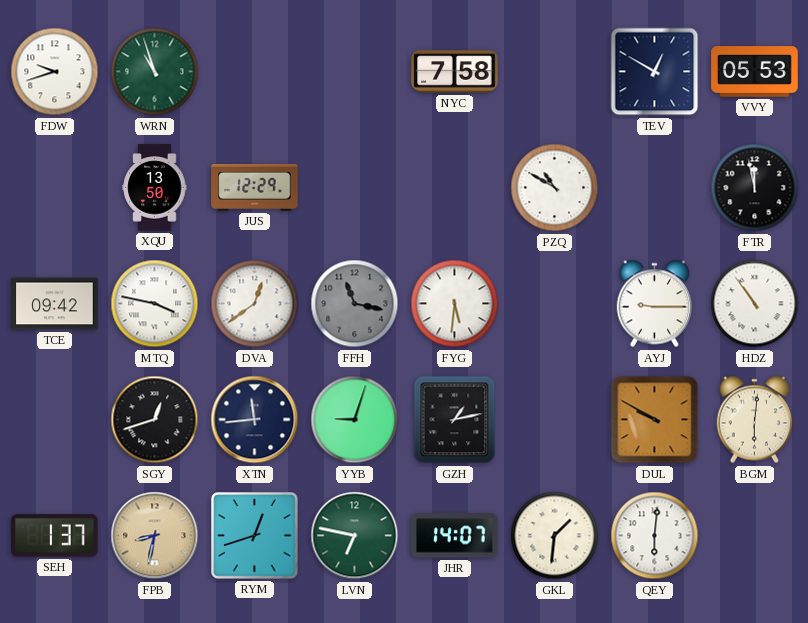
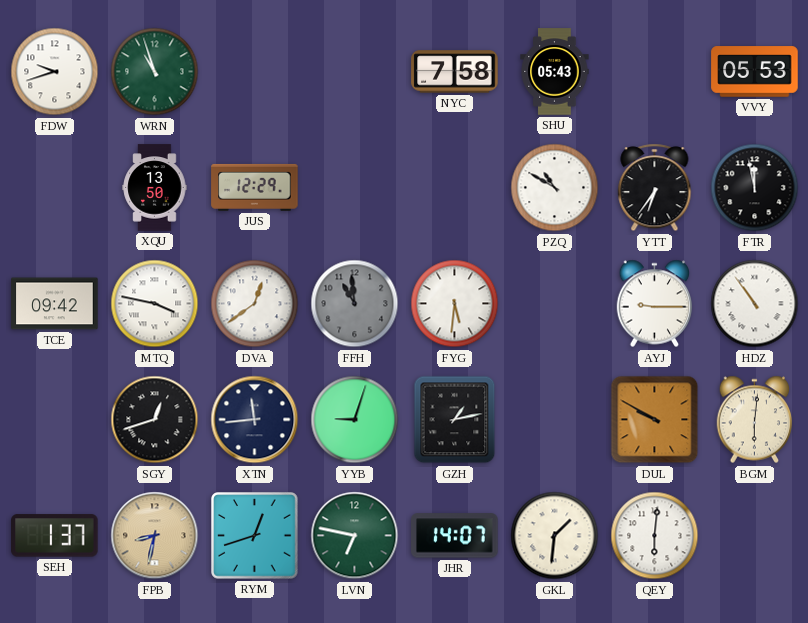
SHU: none -> 05:43 (555, 72)
TEV: 12:50 -> none (655, 72)
YTT: none -> 6:36 (655, 188)
FFH: 11:17 -> 10:59 (355, 304)
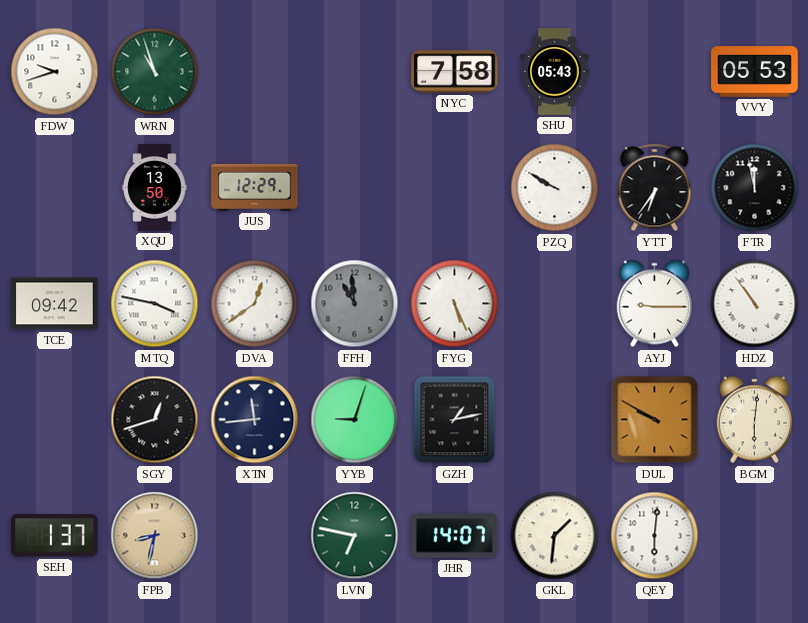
PZQ: 10:50 -> 9:50 (555, 188)
FYG: 5:31 -> 5:26 (455, 304)
RYM: 12:42 -> none (255, 536)
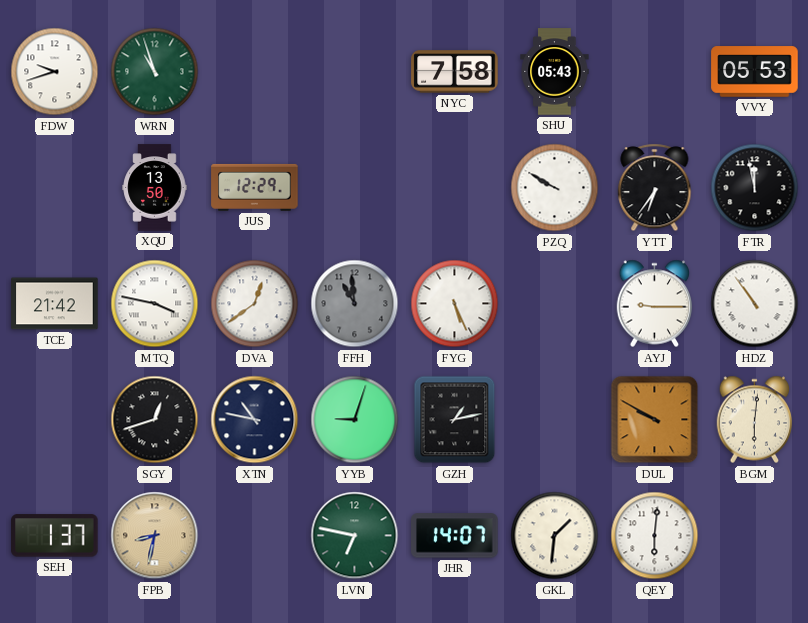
TCE: 09:42 -> 21:42 (55, 304)
XTN: 11:44 -> 10:47 (255, 420)
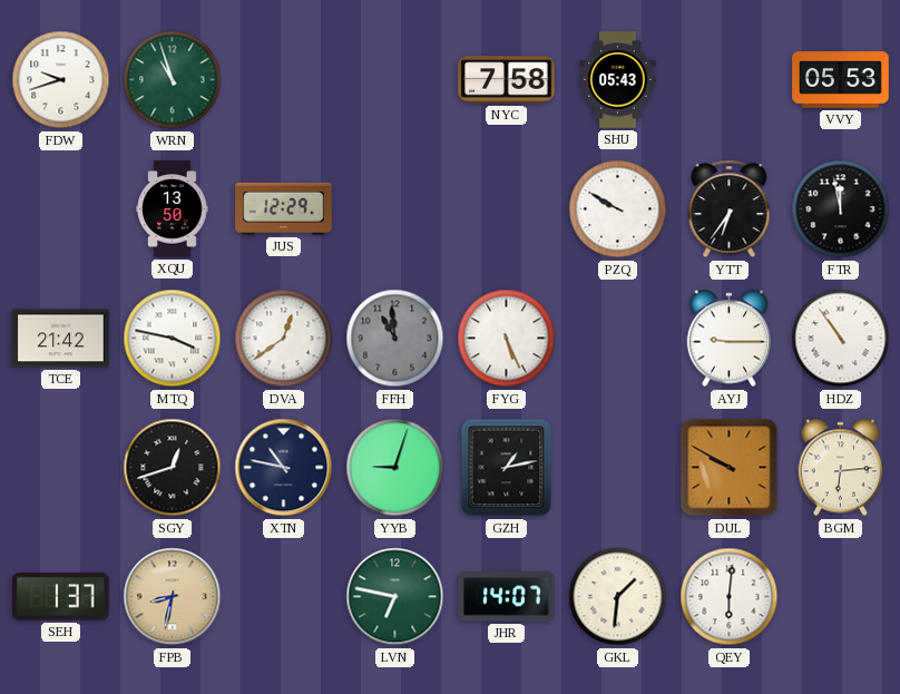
BGM: 6:01 -> 6:14 (841, 468)
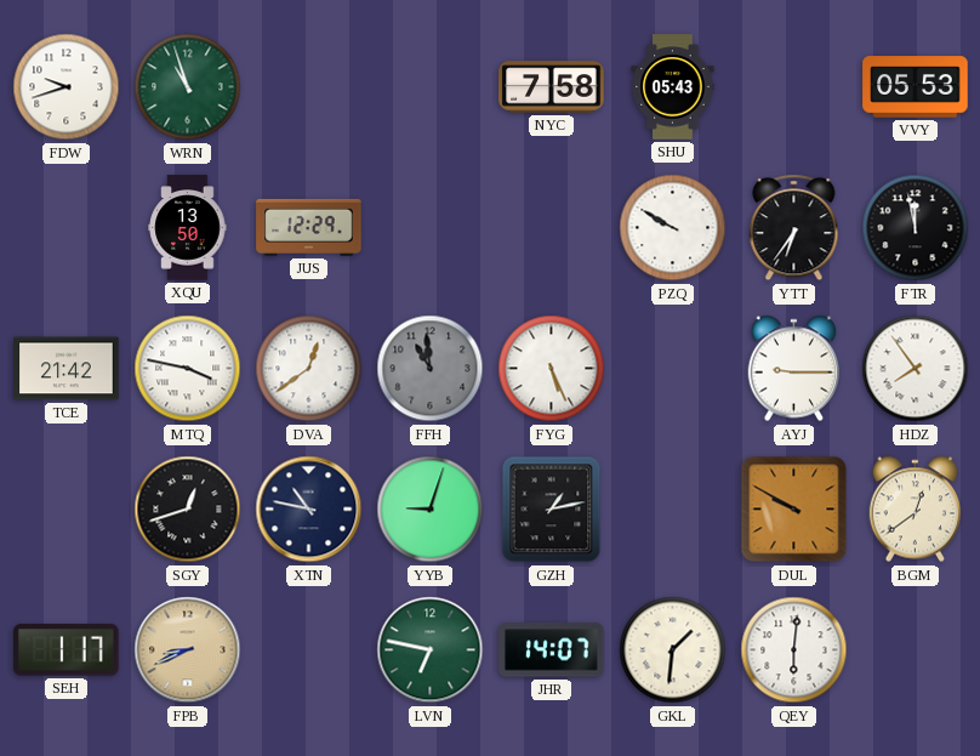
HDZ: 10:54 -> 7:54 (916, 369)
BGM: 6:14 -> 12:39 (916, 510)
SEH: 1:37 -> 1:17 (67, 650)
FPB: 8:32 -> 8:41 (188, 650)
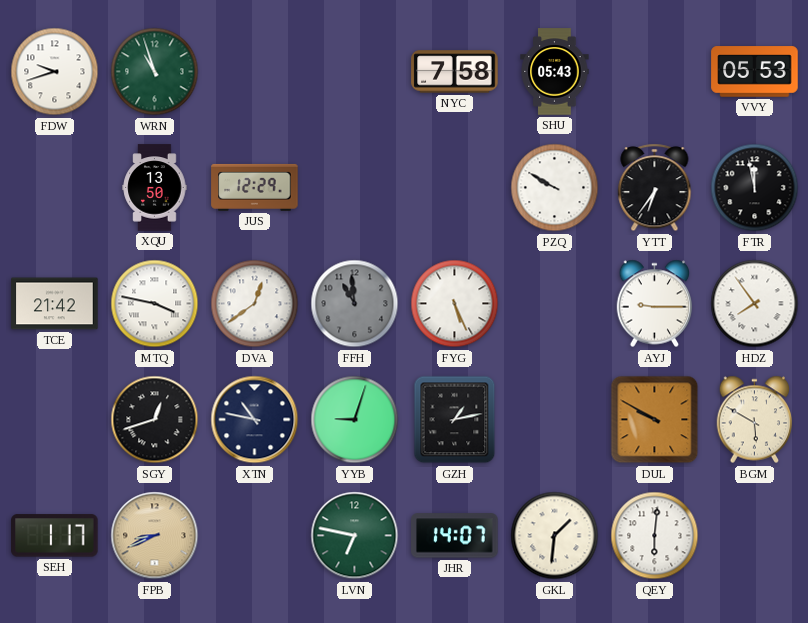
BGM: 12:39 -> 5:50 (755, 420)
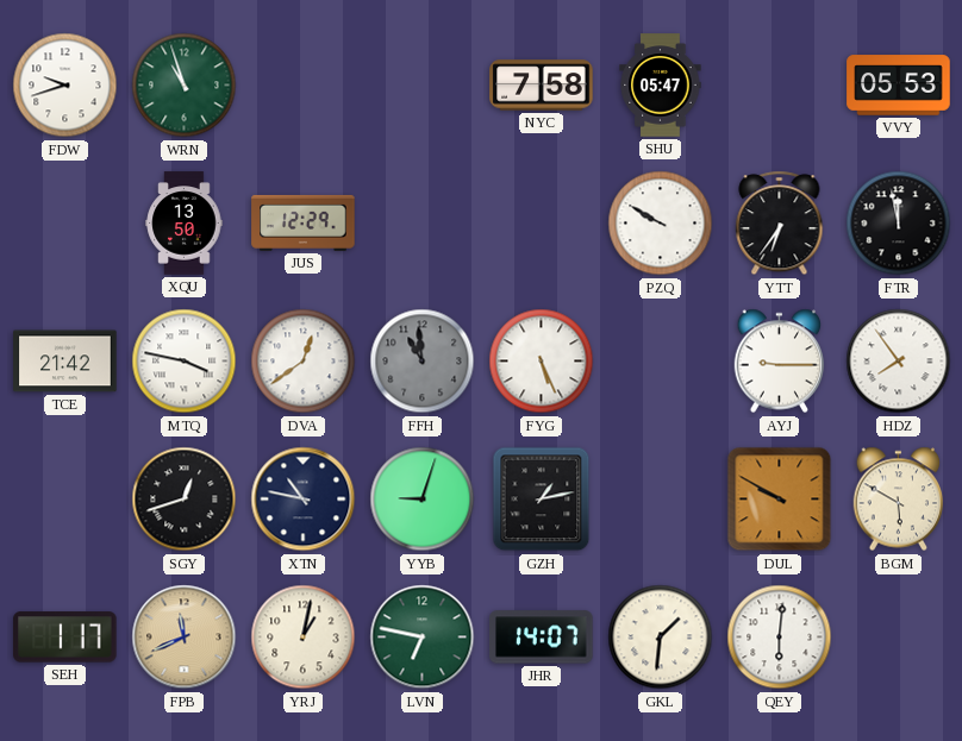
SHU: 05:43 -> 05:47 (661, 86)
FPB: 8:41 -> 11:41 (185, 638)
YRJ: none -> 1:02 (304, 638)
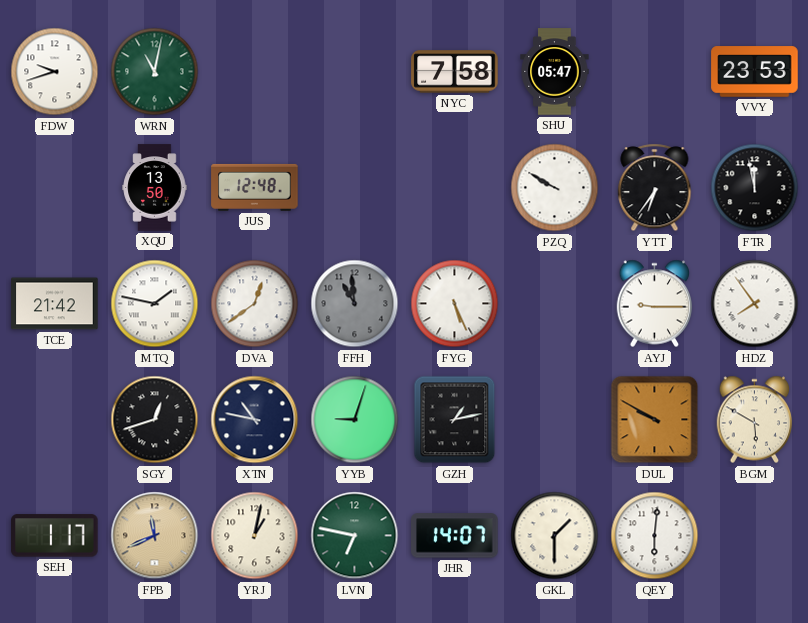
WRN: 10:57 -> 11:02 (155, 72)
VVY: 05:53 -> 23:53 (755, 72)
JUS: 12:29 -> 12:48 (255, 187)
MTQ: 3:47 -> 1:47 (155, 304)
GKL: 1:31 -> 1:30 (555, 536)
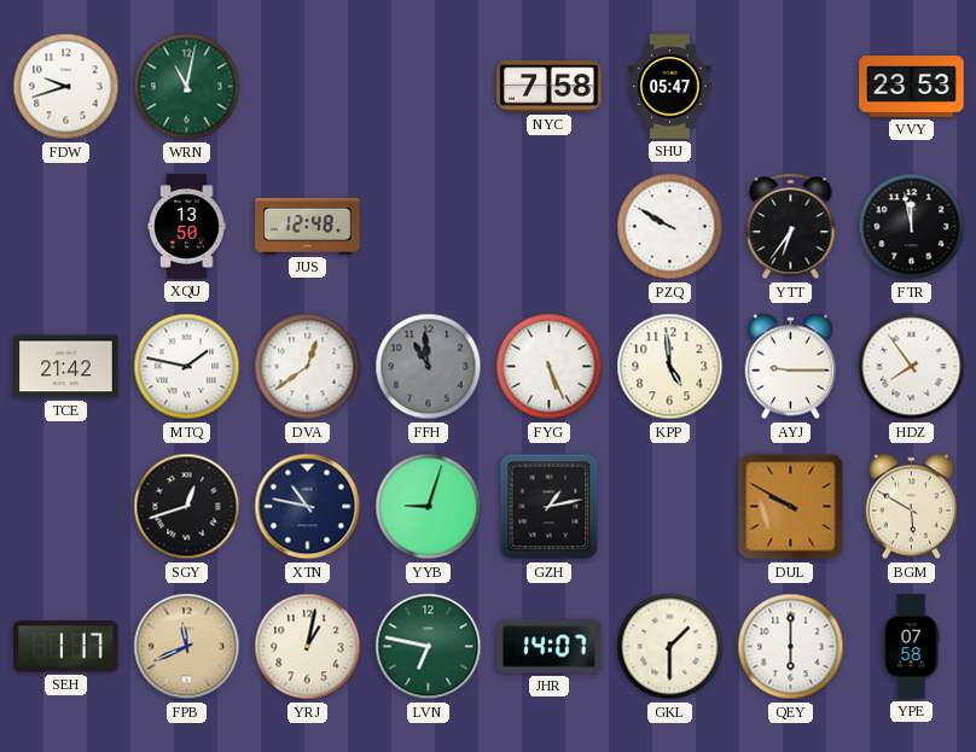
KPP: none -> 4:59 (670, 367)
QEY: 6:01 -> 6:00 (791, 647)
YPE: none -> 07:58 (911, 647)
